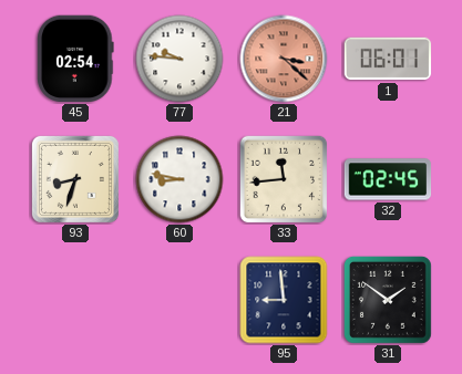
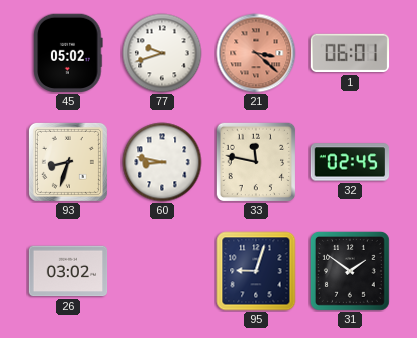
45: 02:54 -> 05:02 (68, 53)
77: 9:46 -> 9:42 (162, 53)
33: 11:44 -> 11:47 (256, 162)
26: none -> 03:02 (68, 271)
95: 8:59 -> 9:03 (256, 271)
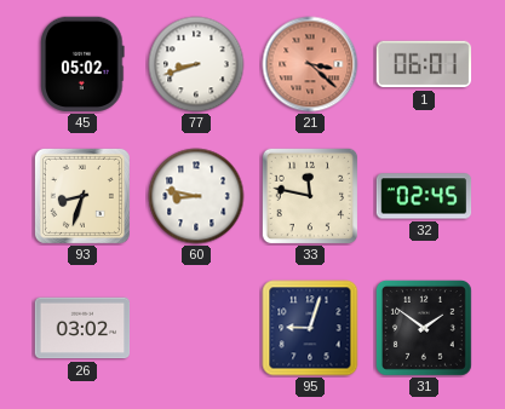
77: 9:42 -> 8:42 (196, 64)
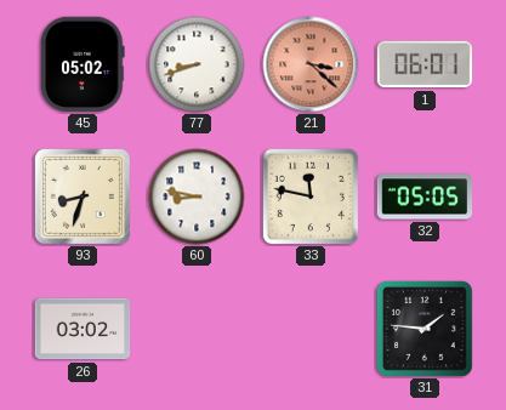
32: 02:45 -> 05:05 (425, 197)
95: 9:03 -> none (310, 328)
31: 1:51 -> 1:46 (425, 329)
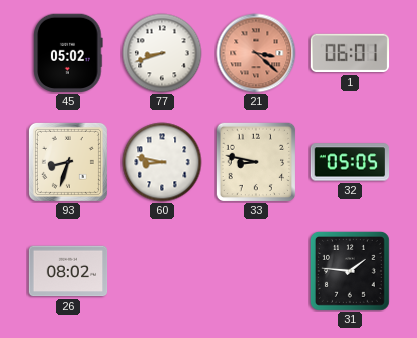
33: 11:47 -> 8:47 (256, 162)
26: 03:02 -> 08:02 (68, 271)
